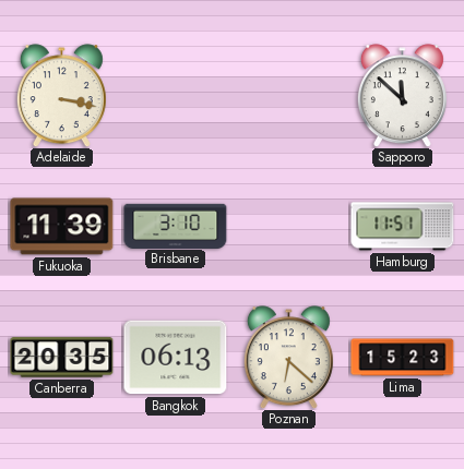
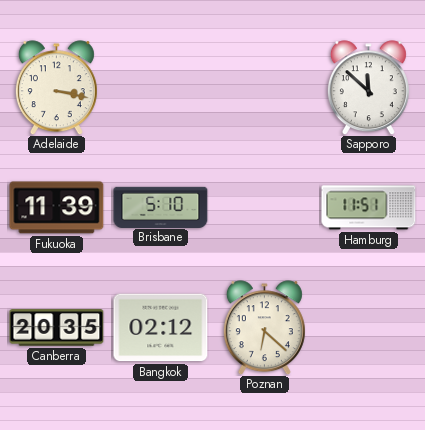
Brisbane: 3:10 -> 5:10 (161, 207)
Bangkok: 06:13 -> 02:12 (161, 328)
Lima: 15:23 -> none (403, 358)
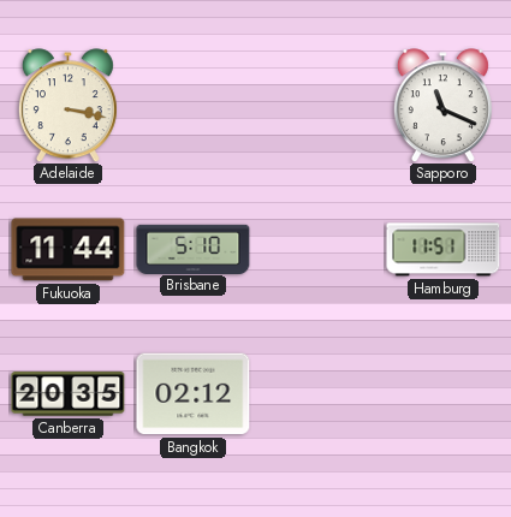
Sapporo: 11:52 -> 11:19 (442, 106)
Fukuoka: 11:39 -> 11:44 (69, 250)
Poznan: 6:22 -> none (264, 328)
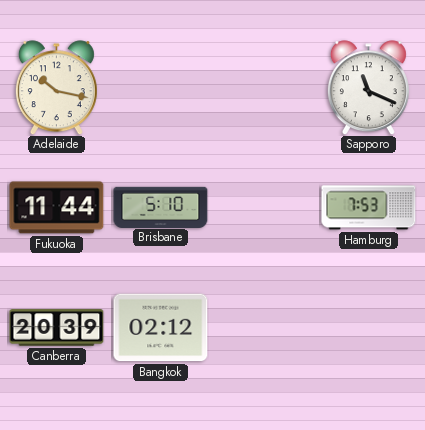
Adelaide: 3:17 -> 10:17 (56, 88)
Hamburg: 11:51 -> 7:53 (369, 208)
Canberra: 20:35 -> 20:39 (57, 328)
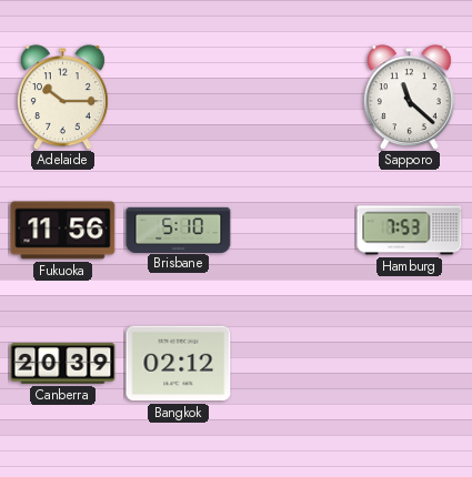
Adelaide: 10:17 -> 10:15 (62, 98)
Sapporo: 11:19 -> 11:22 (409, 98)
Fukuoka: 11:44 -> 11:56 (63, 231)
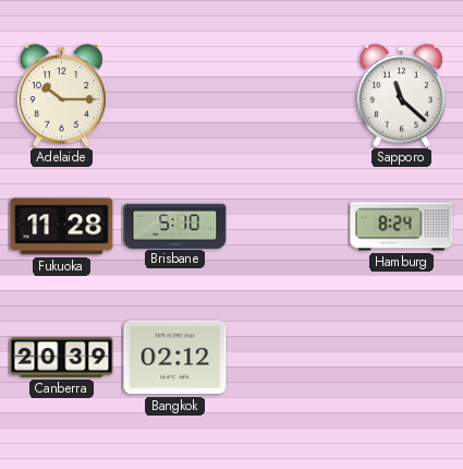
Fukuoka: 11:56 -> 11:28 (62, 227)
Hamburg: 7:53 -> 8:24 (402, 227)
